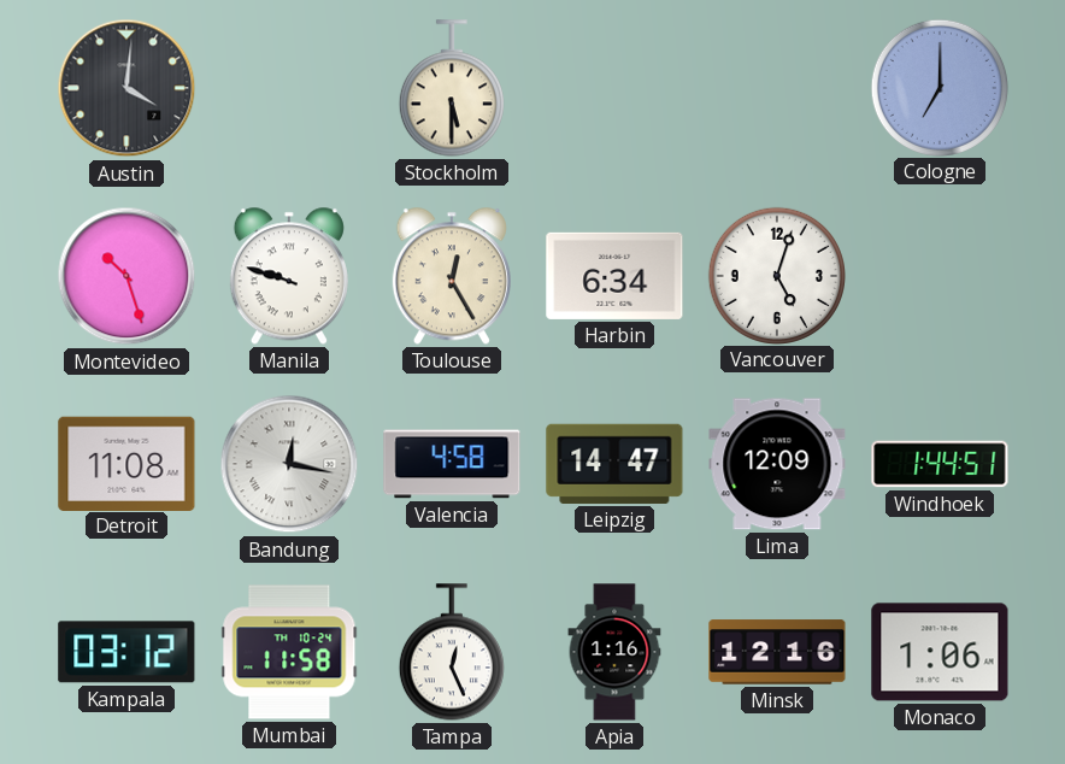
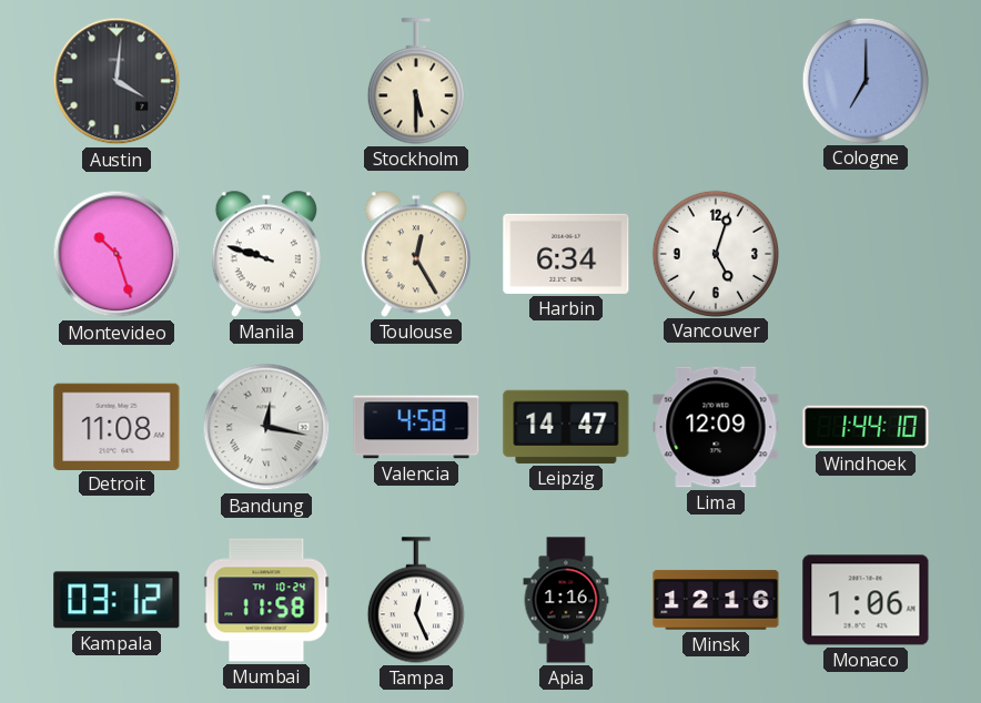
Windhoek: 1:44:51 -> 1:44:10 (866, 427)
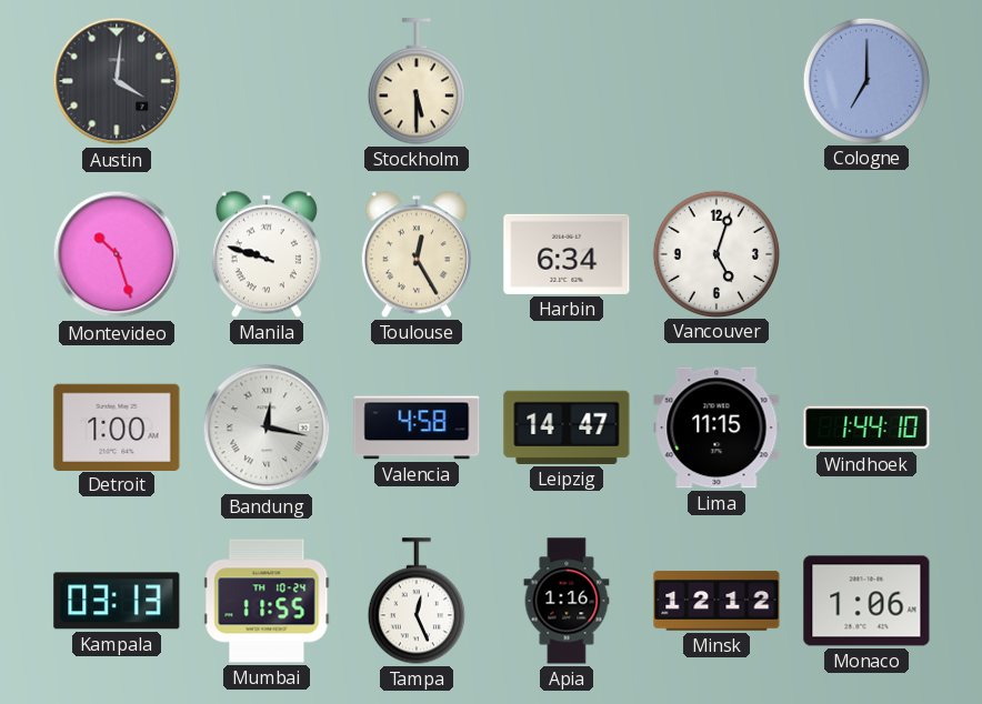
Detroit: 11:08 -> 1:00 (117, 426)
Lima: 12:09 -> 11:15 (717, 428)
Kampala: 03:12 -> 03:13 (117, 601)
Mumbai: 11:58 -> 11:55 (267, 601)
Minsk: 12:16 -> 12:12 (717, 601)
